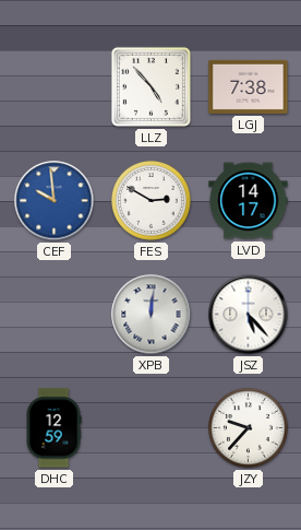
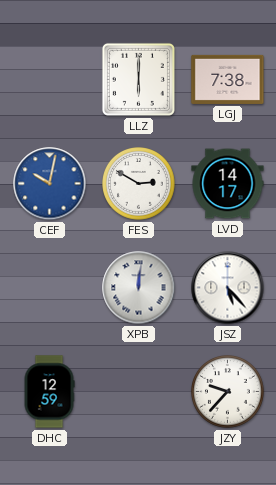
LLZ: 4:53 -> 6:00 (138, 79)
CEF: 9:59 -> 10:02 (50, 184)
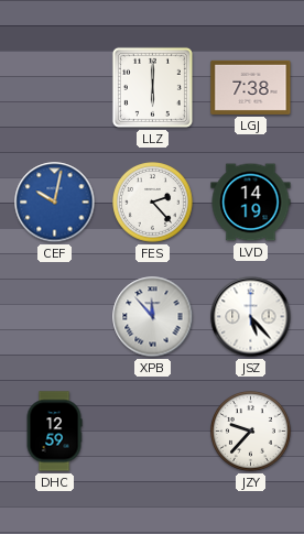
FES: 2:50 -> 2:23 (153, 203)
LVD: 14:17 -> 14:19 (251, 203)
XPB: 12:01 -> 11:53 (153, 317)
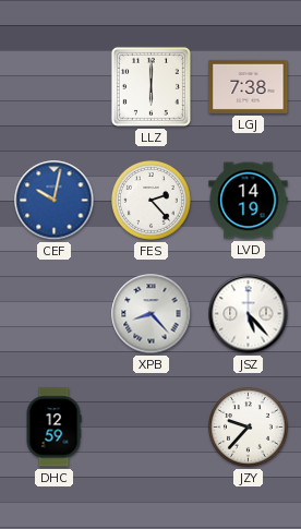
XPB: 11:53 -> 8:23 (152, 314)
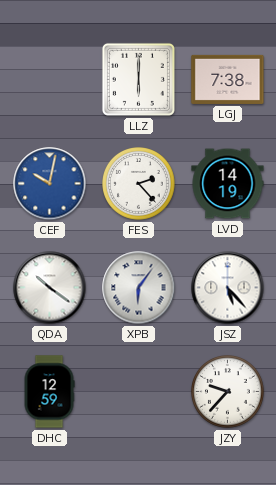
QDA: none -> 10:21 (50, 288)
XPB: 8:23 -> 6:06 (139, 288)
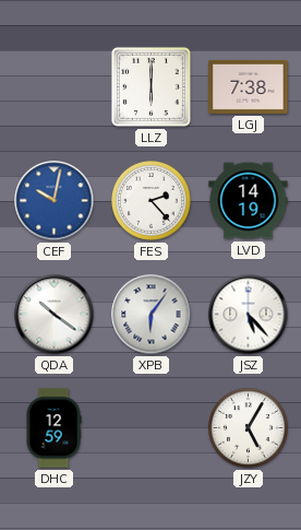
JZY: 9:37 -> 5:05 (249, 428)
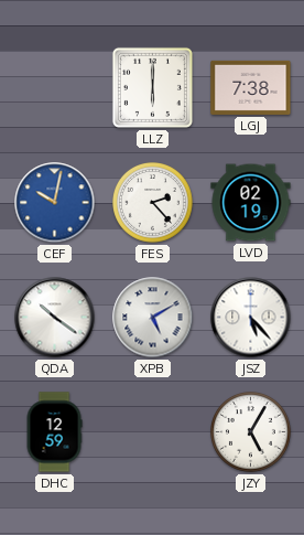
LVD: 14:19 -> 02:19 (251, 203)
XPB: 6:06 -> 5:10 (153, 318)
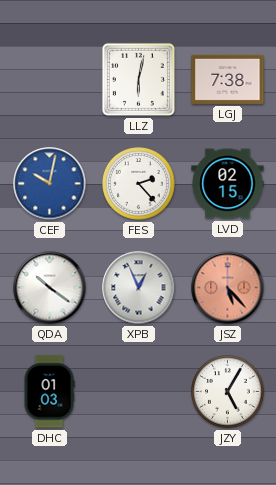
LLZ: 6:00 -> 6:02 (138, 79)
LVD: 02:19 -> 02:15 (228, 184)
XPB: 5:10 -> 12:56 (139, 288)
JSZ dial: white -> salmon (228, 288)
DHC: 12:59 -> 01:03 (49, 392)
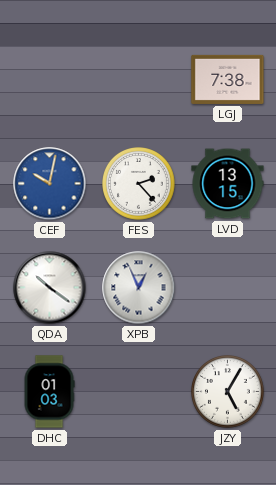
LLZ: 6:02 -> none (138, 79)
LVD: 02:15 -> 13:15 (228, 184)
JSZ: 5:23 -> none (228, 288)
